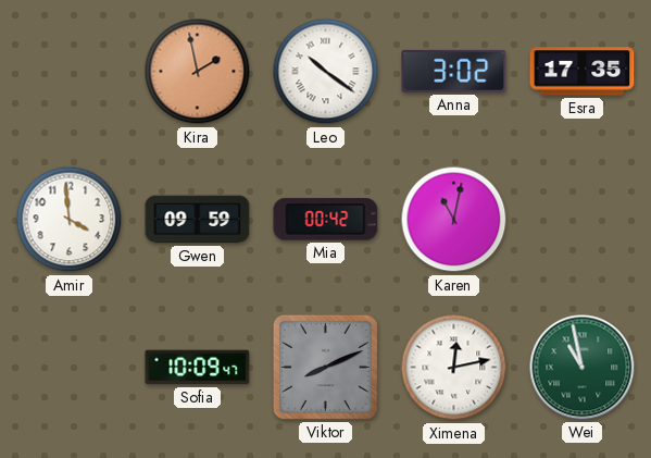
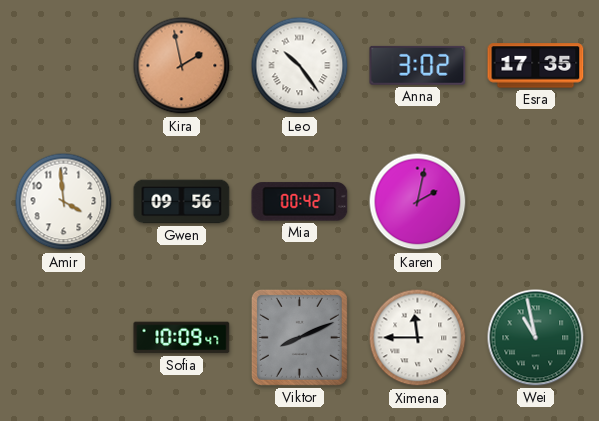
Leo: 10:21 -> 10:24 (300, 66)
Gwen: 09:59 -> 09:56 (182, 202)
Karen: 11:02 -> 2:02 (418, 202)
Ximena: 12:13 -> 11:45 (418, 338)
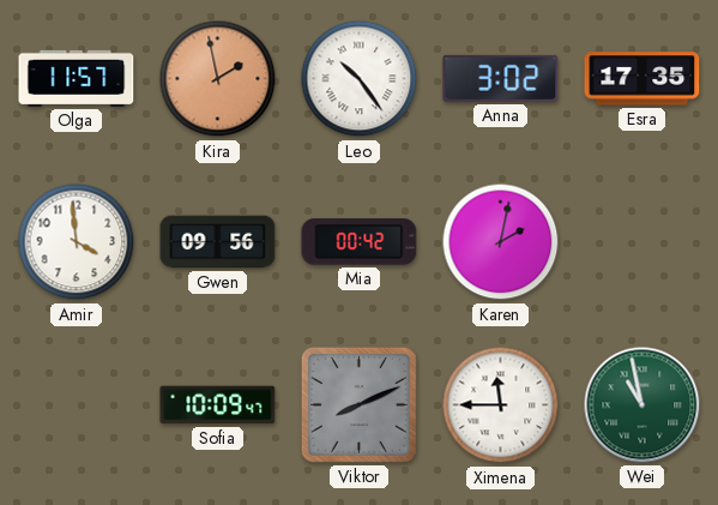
Olga: none -> 11:57 (77, 78)
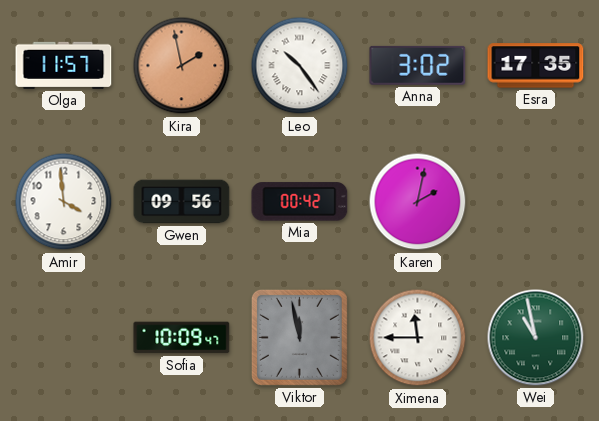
Viktor: 8:11 -> 11:58 (299, 337)
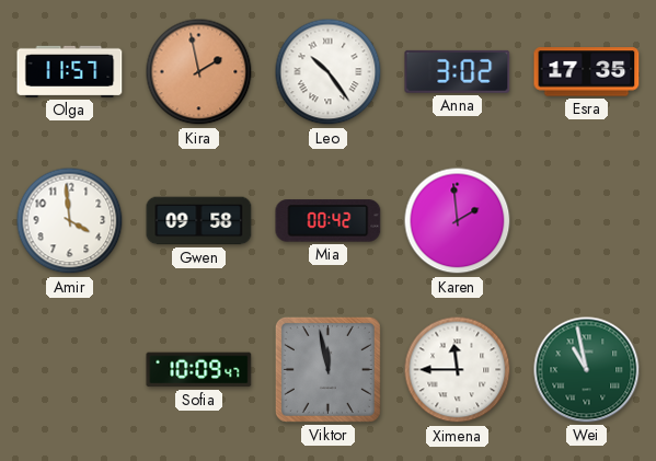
Gwen: 09:56 -> 09:58 (199, 221)
Karen: 2:02 -> 1:59 (458, 221)
